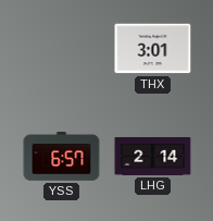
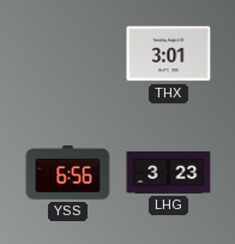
YSS: 6:57 -> 6:56 (68, 173)
LHG: 2:14 -> 3:23 (169, 172)
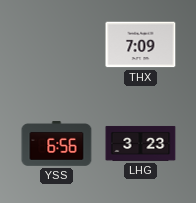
THX: 3:01 -> 7:09 (141, 45)
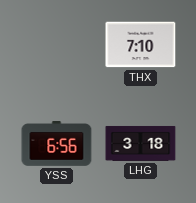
THX: 7:09 -> 7:10 (141, 45)
LHG: 3:23 -> 3:18 (141, 143)
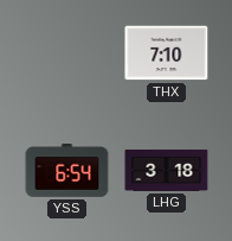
YSS: 6:56 -> 6:54 (67, 171)
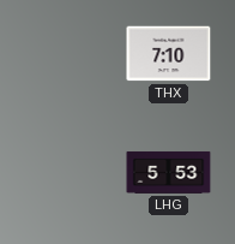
YSS: 6:54 -> none (67, 171)
LHG: 3:18 -> 5:53 (169, 172)
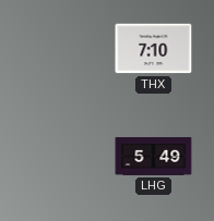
LHG: 5:53 -> 5:49 (154, 156)
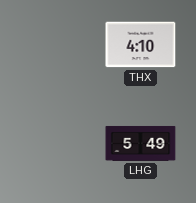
THX: 7:10 -> 4:10 (141, 45)
